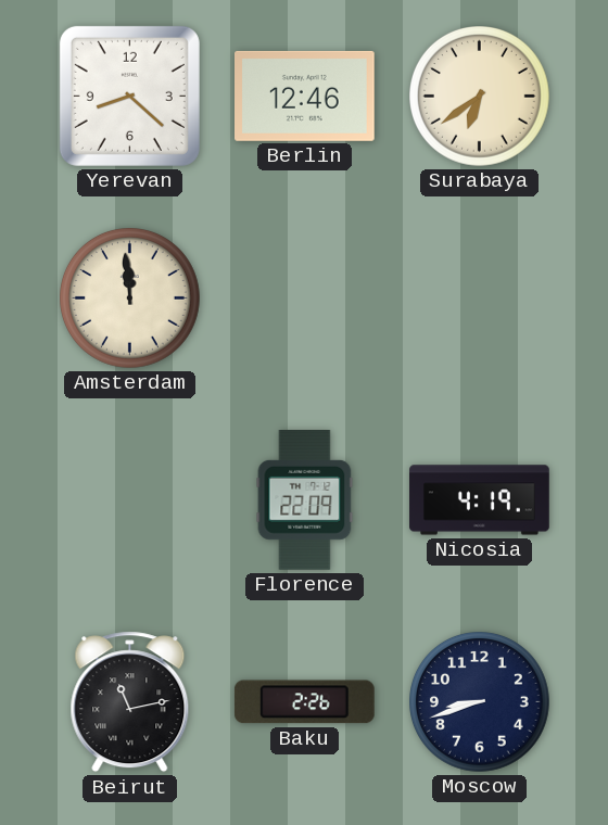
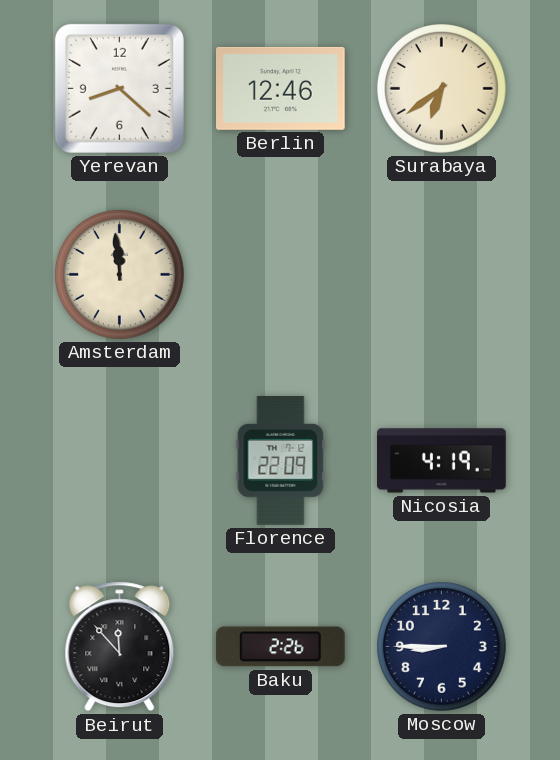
Beirut: 11:13 -> 11:53 (120, 647)
Moscow: 8:42 -> 8:45 (442, 647)
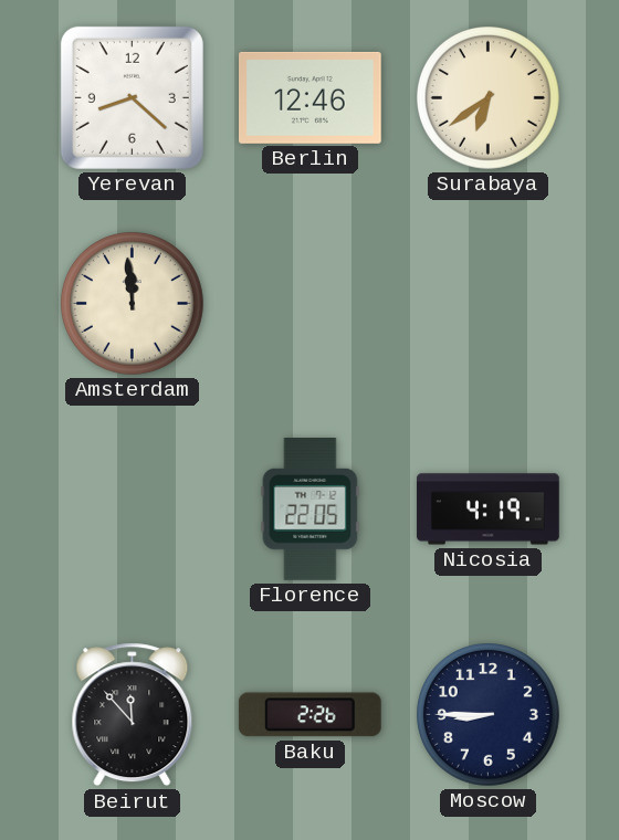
Florence: 22:09 -> 22:05 (311, 510)
